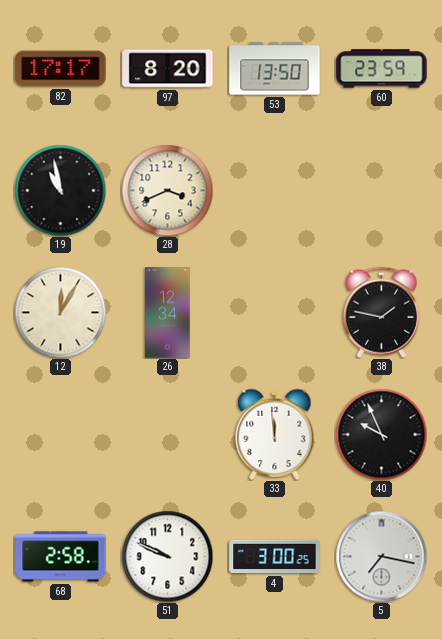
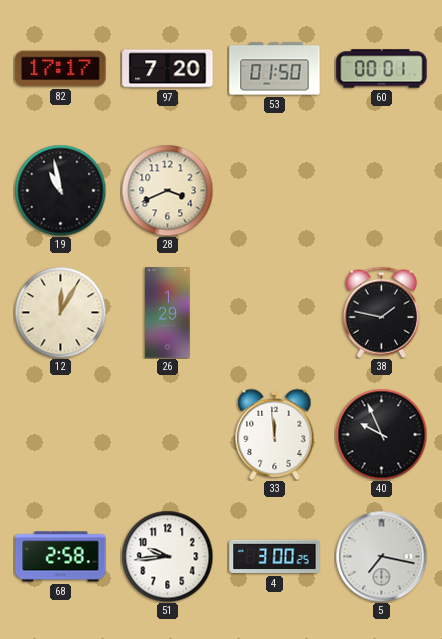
97: 8:20 -> 7:20 (168, 69)
53: 13:50 -> 01:50 (275, 69)
60: 23:59 -> 00:01 (382, 69)
26: 12:34 -> 1:29 (168, 313)
51: 9:49 -> 9:44 (167, 556)
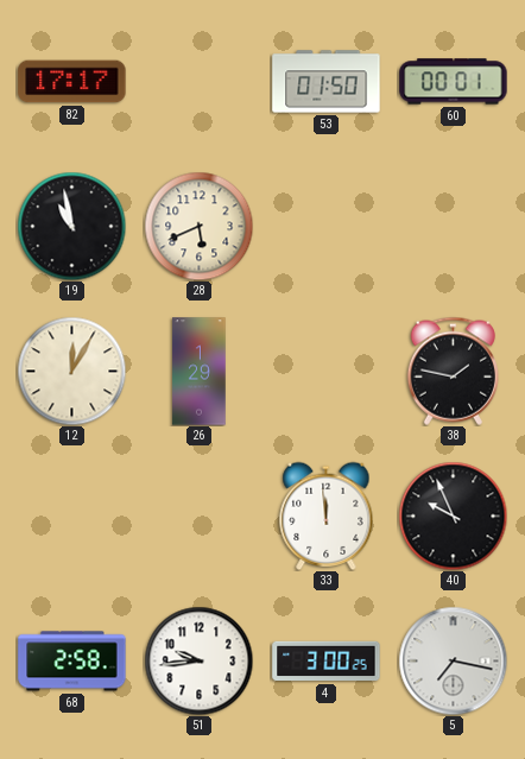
97: 7:20 -> none (168, 69)
28: 3:41 -> 5:41 (198, 226)
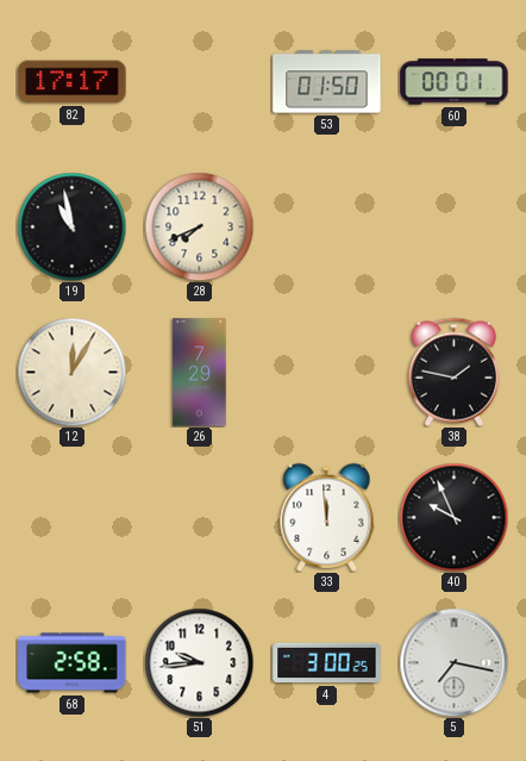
28: 5:41 -> 7:41 (199, 226)
26: 1:29 -> 7:29 (200, 373)
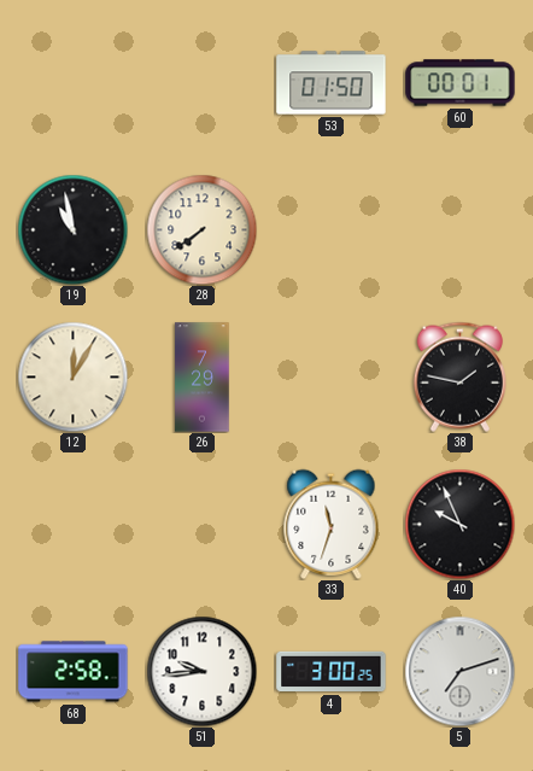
82: 17:17 -> none (73, 82)
28: 7:41 -> 7:39 (201, 229)
33: 11:59 -> 11:33 (332, 524)
5: 7:17 -> 7:12 (459, 671)
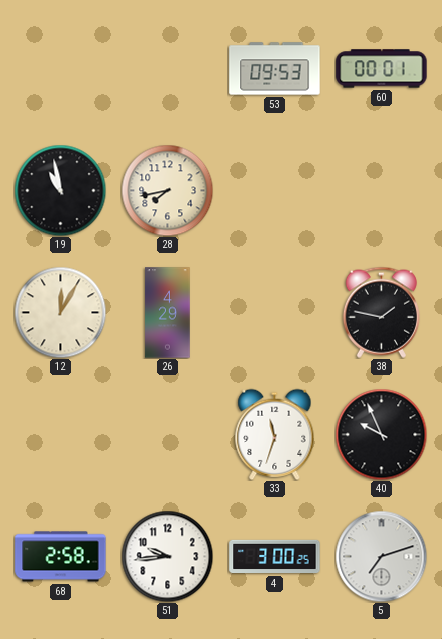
53: 01:50 -> 09:53 (275, 69)
28: 7:39 -> 7:43 (167, 190)
26: 7:29 -> 4:29 (168, 313)
